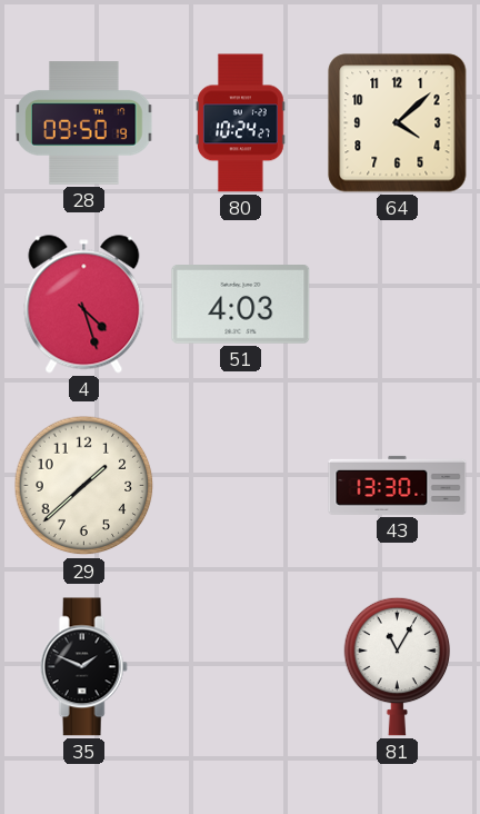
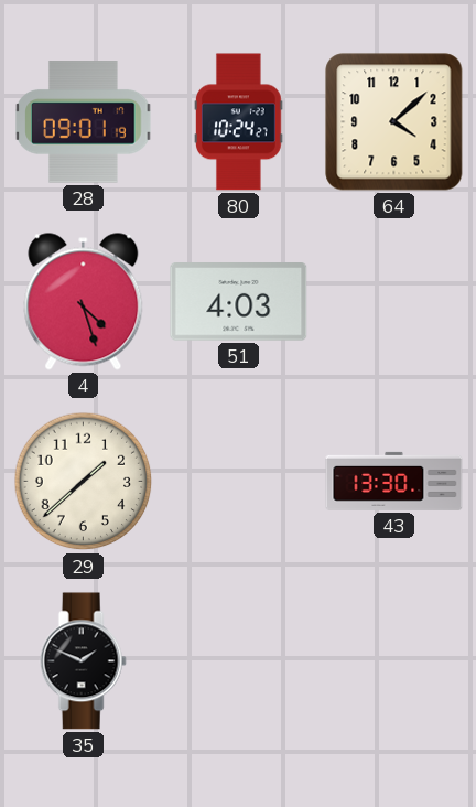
28: 09:50 -> 09:01 (84, 122)
81: 11:05 -> none (398, 666)
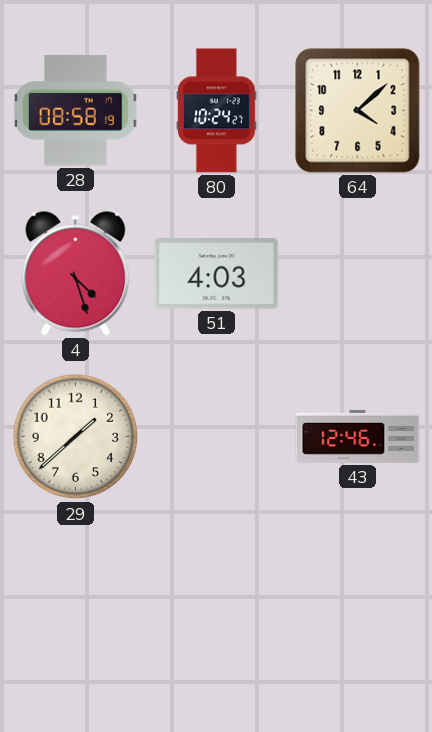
28: 09:01 -> 08:58 (76, 111)
43: 13:30 -> 12:46 (358, 436)
35: 1:49 -> none (83, 661)
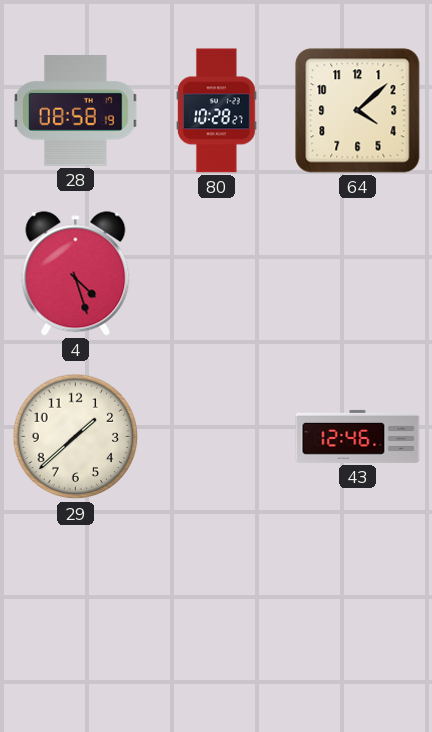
80: 10:24 -> 10:28 (216, 111)
51: 4:03 -> none (217, 274)
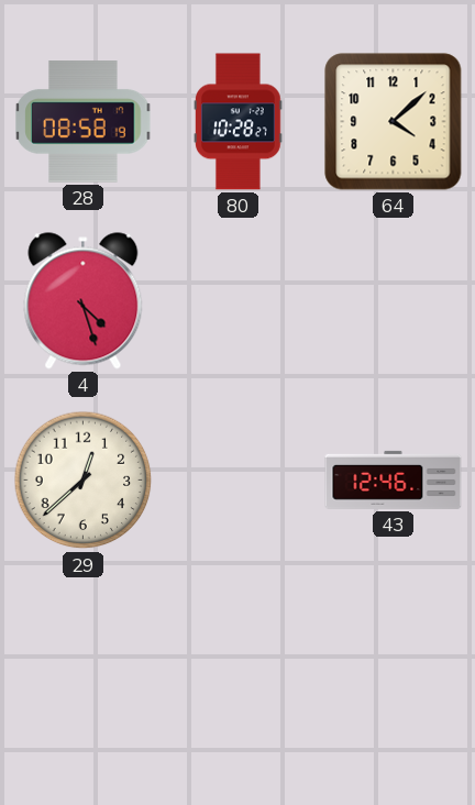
29: 1:38 -> 12:38 (84, 481)
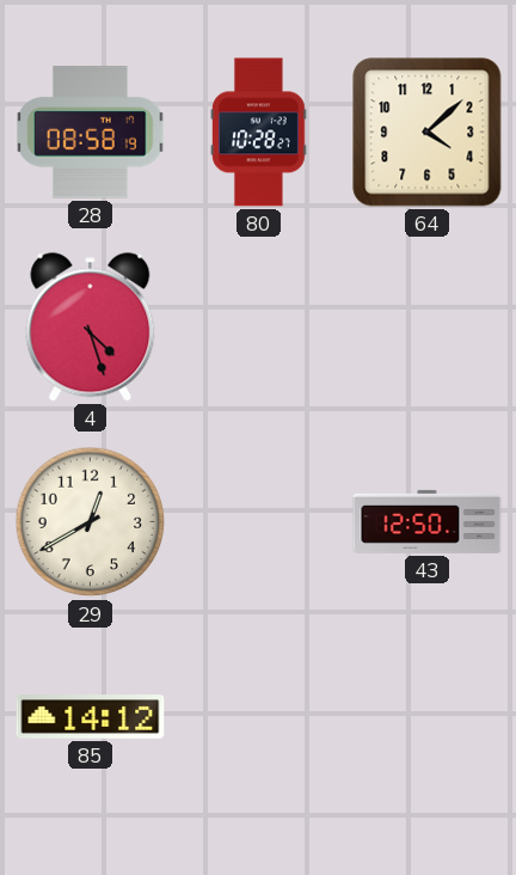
29: 12:38 -> 12:40 (91, 522)
43: 12:46 -> 12:50 (428, 521)
85: none -> 14:12 (91, 717)
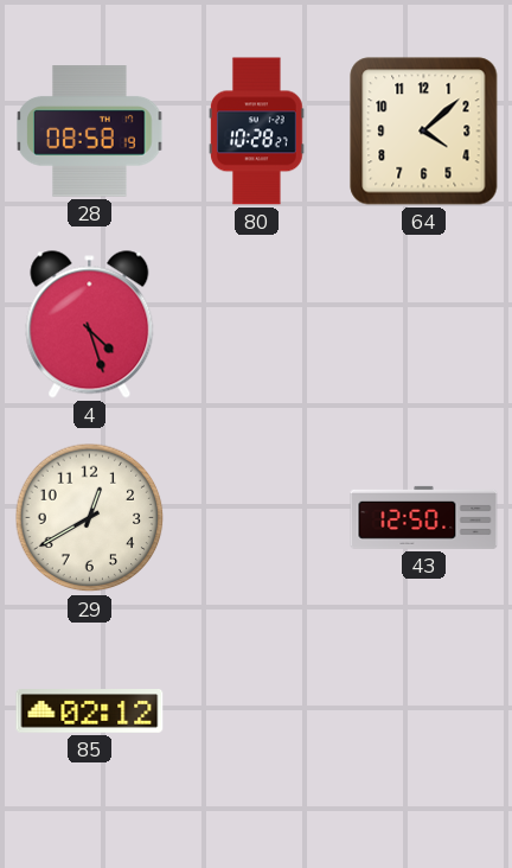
85: 14:12 -> 02:12 (90, 711)
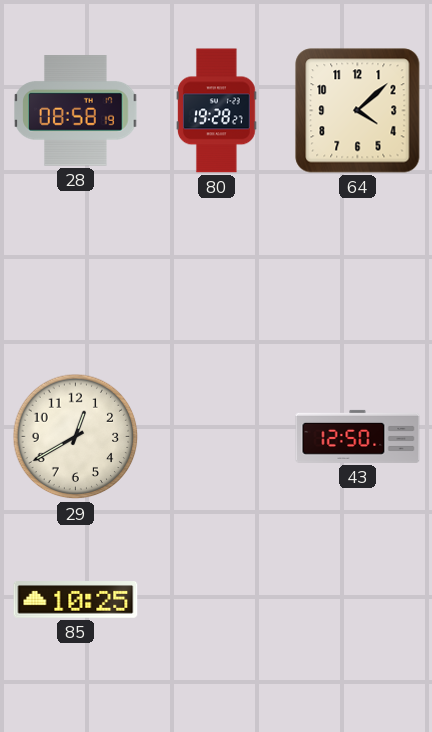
80: 10:28 -> 19:28 (216, 111)
4: 4:27 -> none (90, 325)
85: 02:12 -> 10:25 (76, 600)
